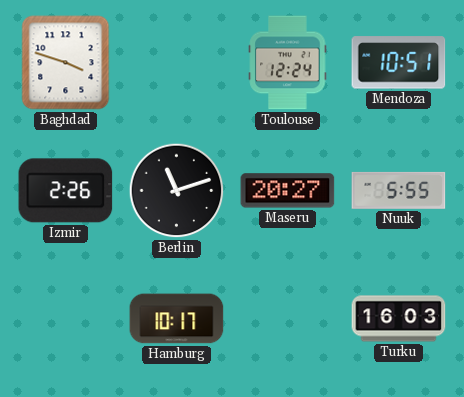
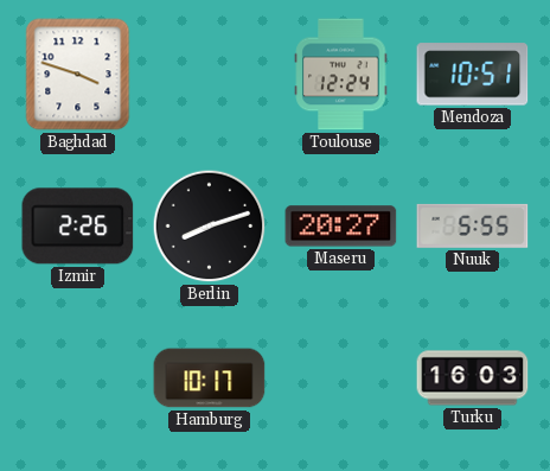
Berlin: 11:12 -> 8:12 (210, 227)
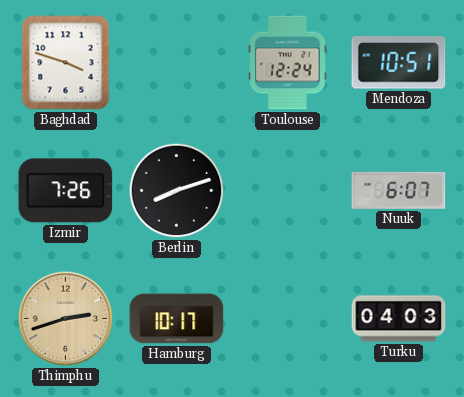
Izmir: 2:26 -> 7:26 (66, 191)
Maseru: 20:27 -> none (341, 227)
Nuuk: 5:55 -> 6:07 (399, 190)
Thimphu: none -> 2:42 (66, 319)
Turku: 16:03 -> 04:03 (399, 319)
